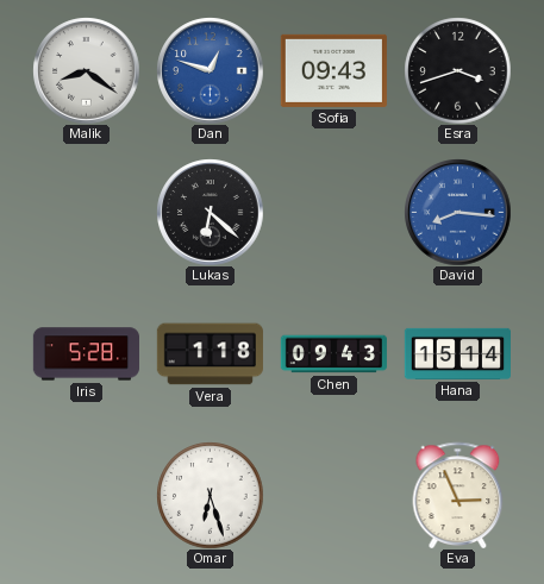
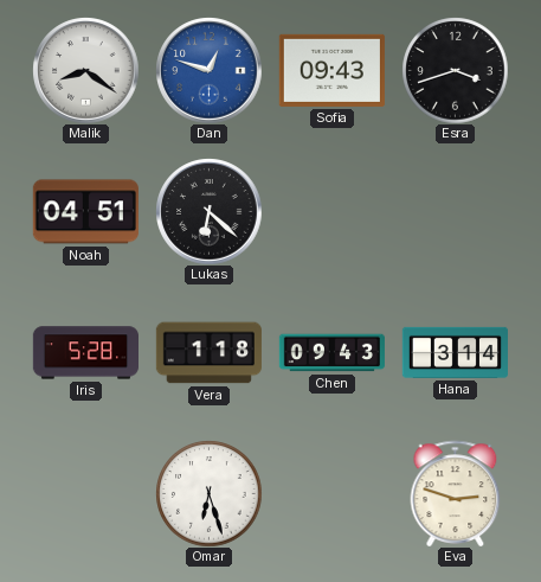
Noah: none -> 04:51 (85, 212)
David: 8:16 -> none (457, 212)
Hana: 15:14 -> 3:14 (455, 352)
Eva: 2:56 -> 2:48 (456, 493)
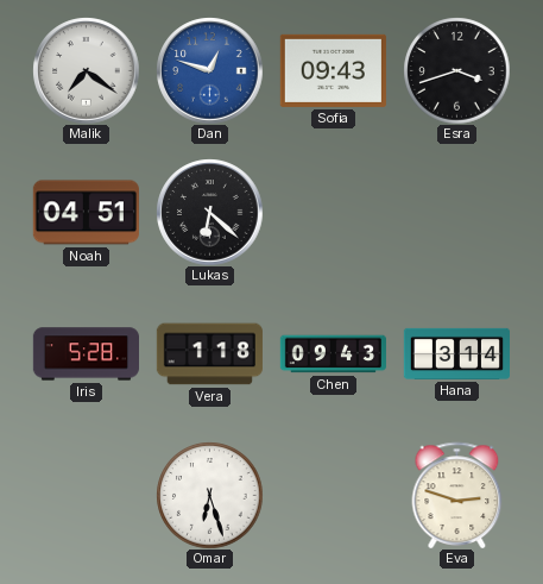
Malik: 8:21 -> 7:21 (86, 70)
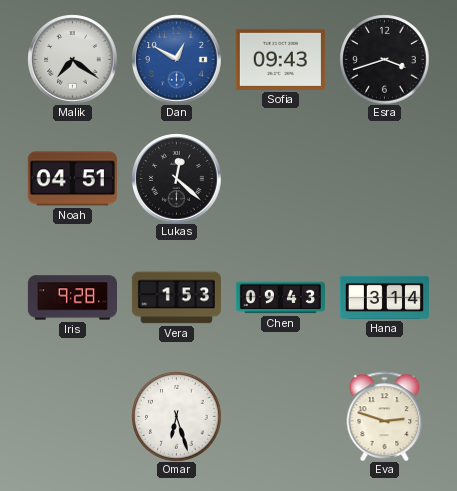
Dan: 12:48 -> 12:50 (176, 59)
Lukas: 6:22 -> 12:22 (176, 178)
Iris: 5:28 -> 9:28 (72, 298)
Vera: 1:18 -> 1:53 (176, 298)
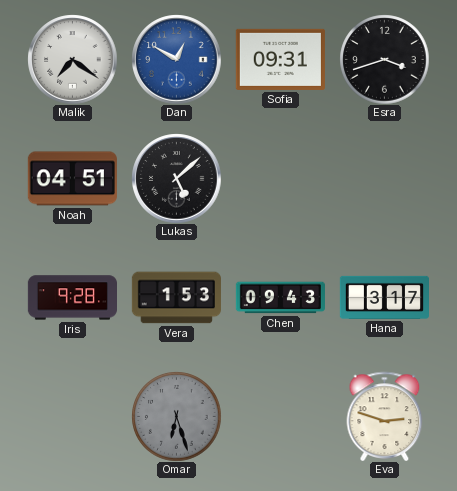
Sofia: 09:43 -> 09:31 (280, 59)
Lukas: 12:22 -> 5:08 (176, 178)
Hana: 3:14 -> 3:17 (384, 297)
Omar dial: white -> grey (176, 416)
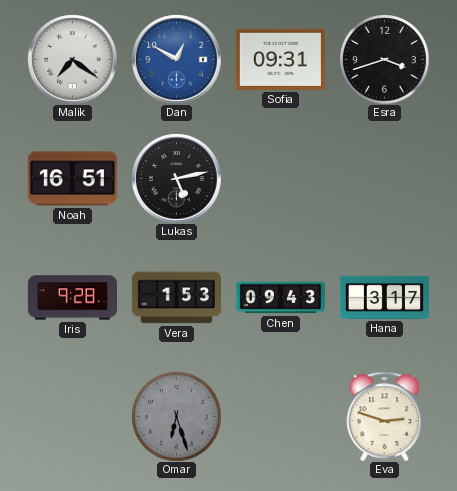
Noah: 04:51 -> 16:51 (72, 179)
Lukas: 5:08 -> 5:13 (176, 178)
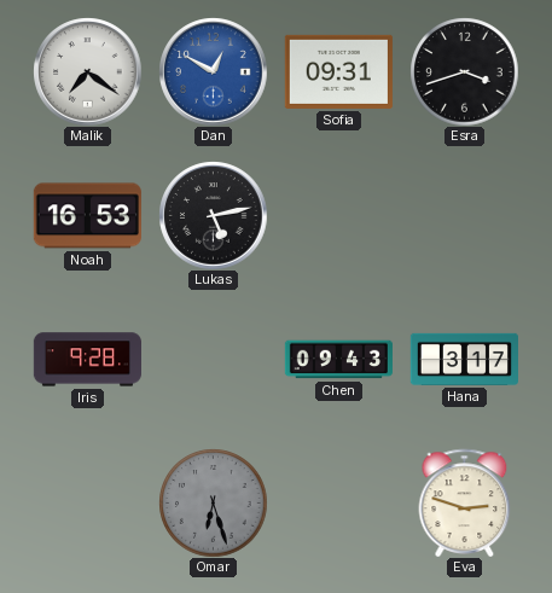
Noah: 16:51 -> 16:53 (87, 216)
Vera: 1:53 -> none (176, 298)
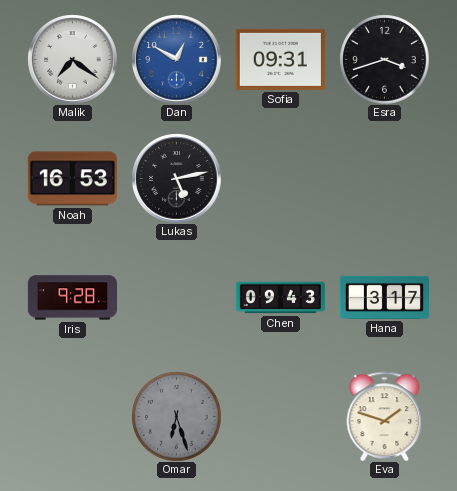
Eva: 2:48 -> 1:48 (385, 416)
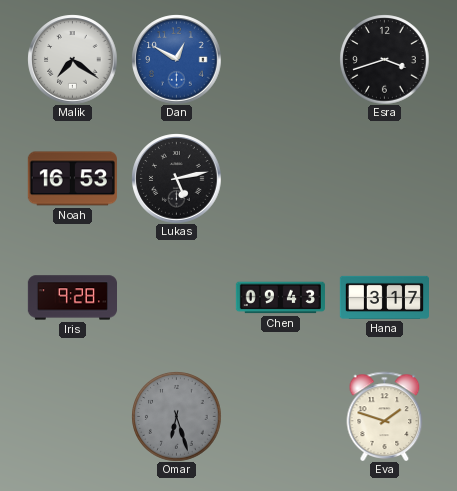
Sofia: 09:31 -> none (280, 59)
